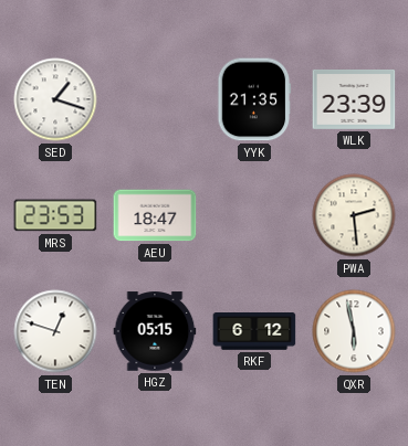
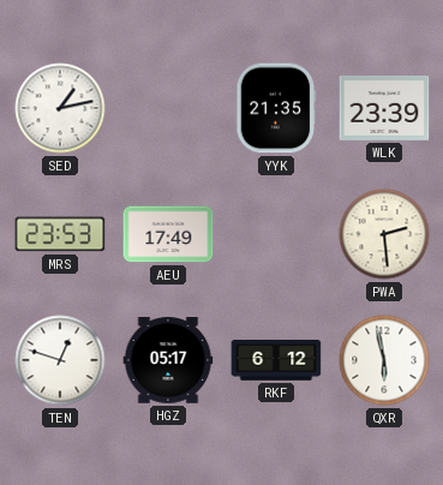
SED: 1:18 -> 1:13 (60, 108)
AEU: 18:47 -> 17:49 (168, 234)
HGZ: 05:15 -> 05:17 (168, 360)
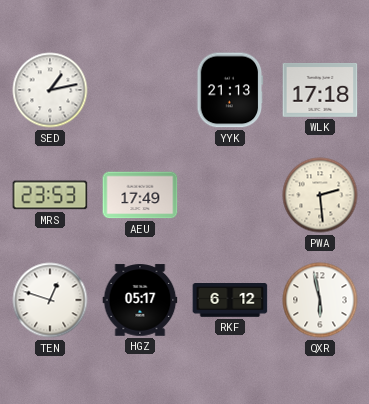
YYK: 21:35 -> 21:13 (230, 90)
WLK: 23:39 -> 17:18 (320, 90)
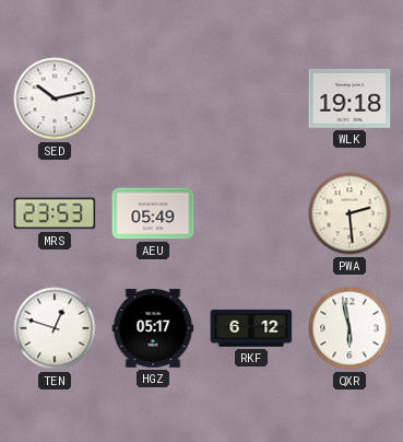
SED: 1:13 -> 10:13 (55, 98)
YYK: 21:13 -> none (230, 90)
WLK: 17:18 -> 19:18 (349, 98)
AEU: 17:49 -> 05:49 (153, 213)
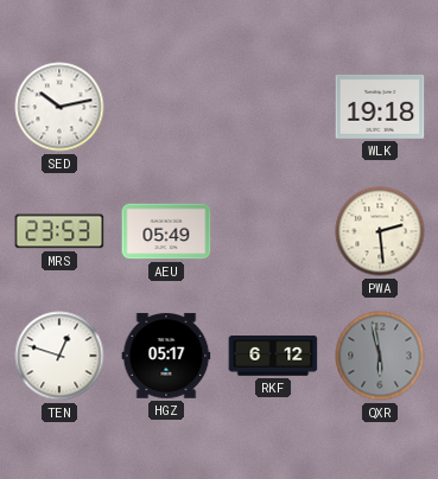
QXR dial: white -> grey (380, 356)
